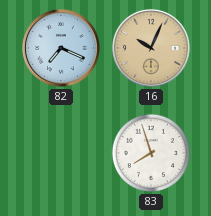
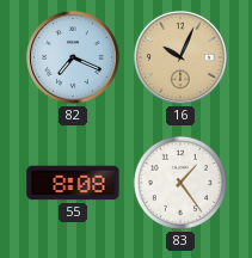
55: none -> 8:08 (73, 183)
83: 7:57 -> 1:24 (180, 183)
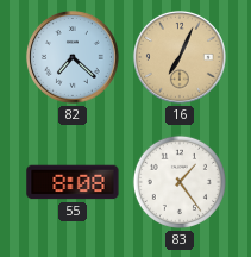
82: 7:19 -> 7:22 (73, 57)
16: 10:04 -> 7:04 (180, 57)
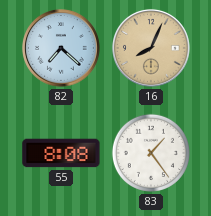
16: 7:04 -> 8:04 (151, 48)
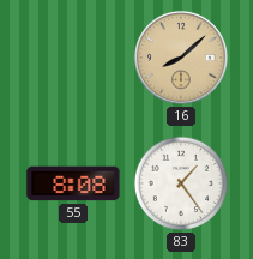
82: 7:22 -> none (61, 48)
16: 8:04 -> 8:08 (181, 58)
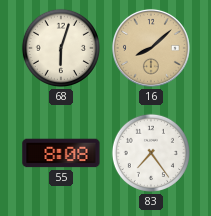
68: none -> 6:03 (61, 48)
83: 1:24 -> 7:24 (151, 153)
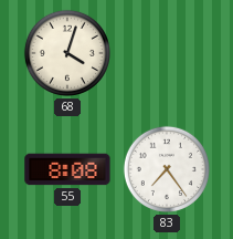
68: 6:03 -> 4:03 (67, 53)
16: 8:08 -> none (151, 48)
